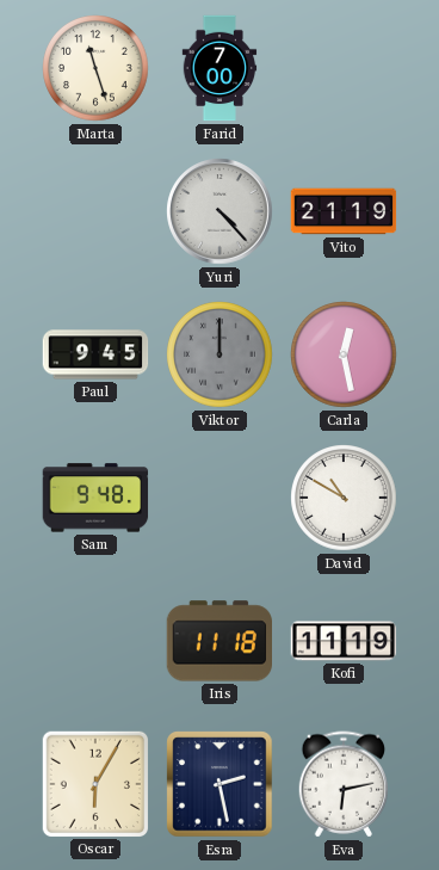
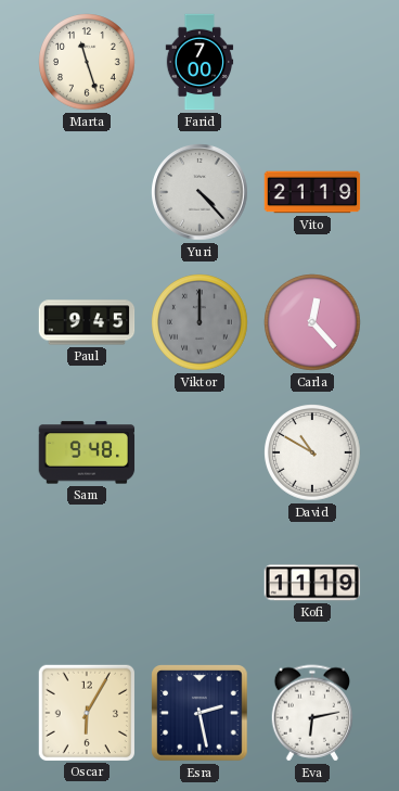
Carla: 12:28 -> 12:23 (312, 322)
Iris: 11:18 -> none (218, 641)
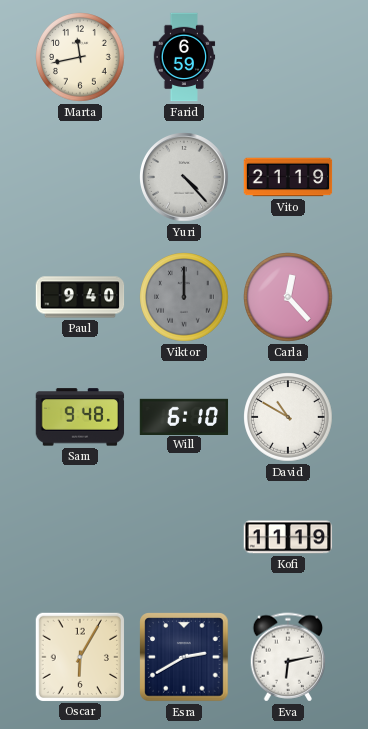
Marta: 11:27 -> 11:43 (80, 57)
Farid: 7:00 -> 6:59 (184, 57)
Paul: 9:45 -> 9:40 (80, 297)
Will: none -> 6:10 (184, 416)
Esra: 2:28 -> 2:40 (184, 657)
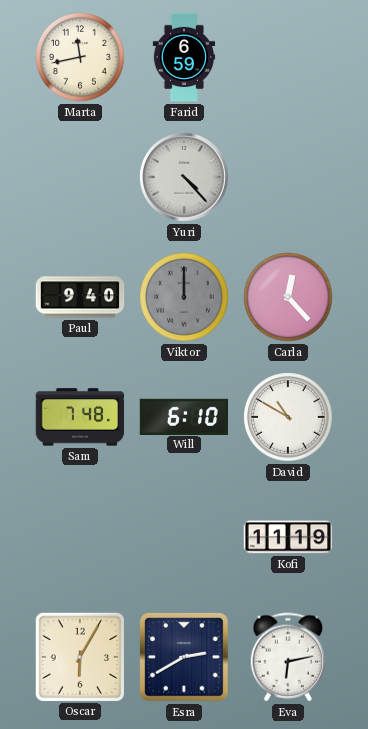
Vito: 21:19 -> none (288, 177)
Sam: 9:48 -> 7:48 (80, 417)
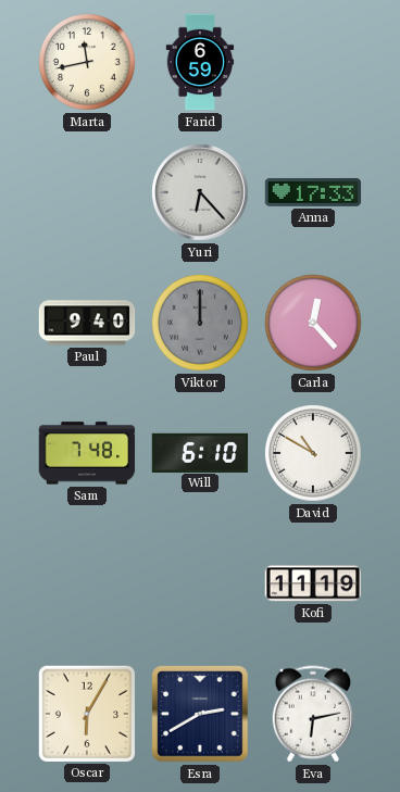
Yuri: 4:23 -> 6:23 (200, 192)
Anna: none -> 17:33 (313, 192)
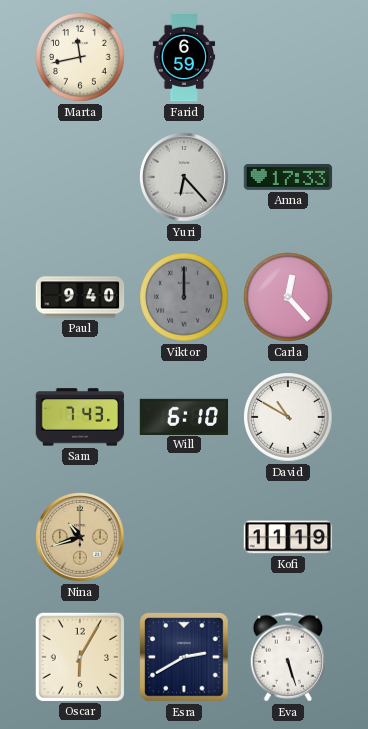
Sam: 7:48 -> 7:43 (80, 417)
Nina: none -> 10:42 (80, 537)
Eva: 6:13 -> 5:27 (288, 657)
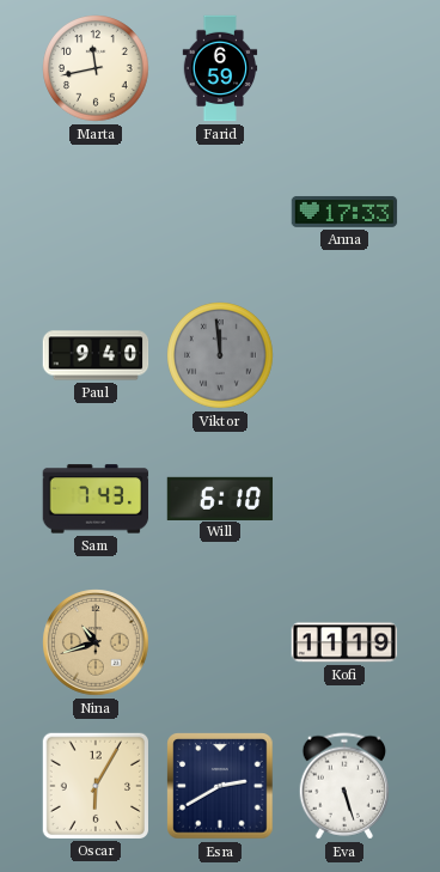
Yuri: 6:23 -> none (184, 177)
Viktor: 12:00 -> 11:59 (220, 355)
Carla: 12:23 -> none (288, 297)
David: 10:50 -> none (288, 417)
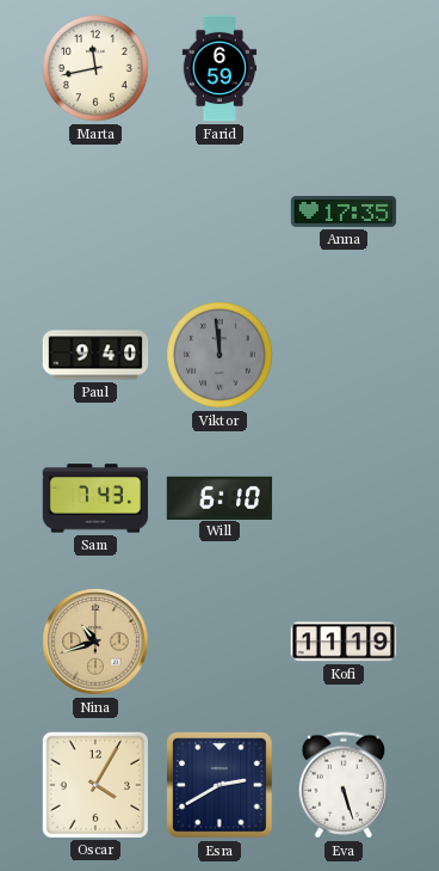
Anna: 17:33 -> 17:35 (344, 211)
Oscar: 6:05 -> 4:05 (94, 784)
